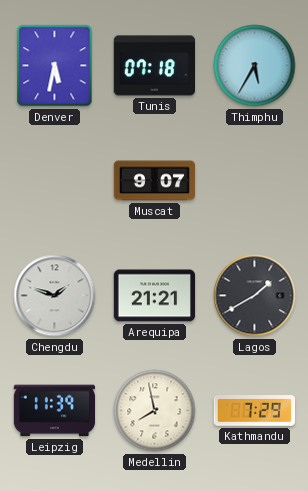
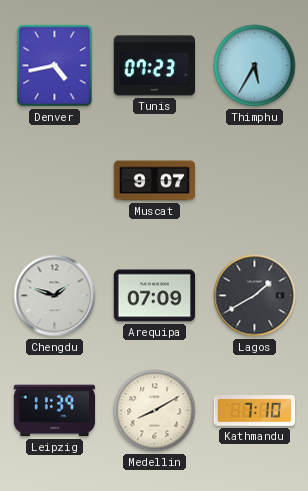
Denver: 5:32 -> 4:43 (55, 66)
Tunis: 07:18 -> 07:23 (154, 66)
Arequipa: 21:21 -> 07:09 (155, 296)
Medellin: 7:58 -> 8:10 (155, 411)
Kathmandu: 7:29 -> 7:10 (255, 411)
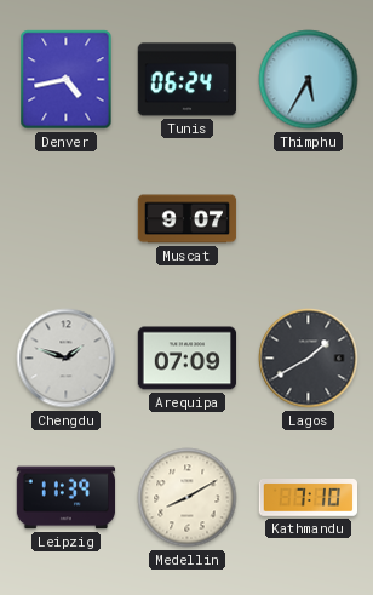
Tunis: 07:23 -> 06:24 (187, 80)
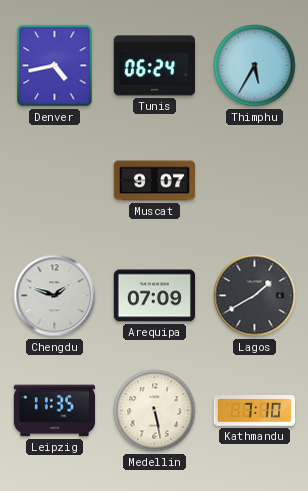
Leipzig: 11:39 -> 11:35 (55, 411)
Medellin: 8:10 -> 5:28 (155, 411)
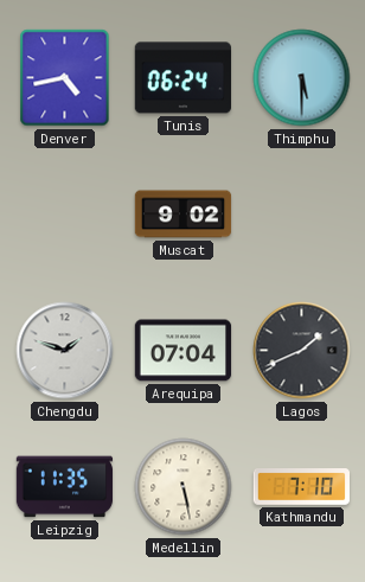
Thimphu: 5:35 -> 5:30 (302, 78)
Muscat: 9:07 -> 9:02 (184, 215)
Arequipa: 07:09 -> 07:04 (184, 351)
Lagos: 1:40 -> 1:41 (302, 351)
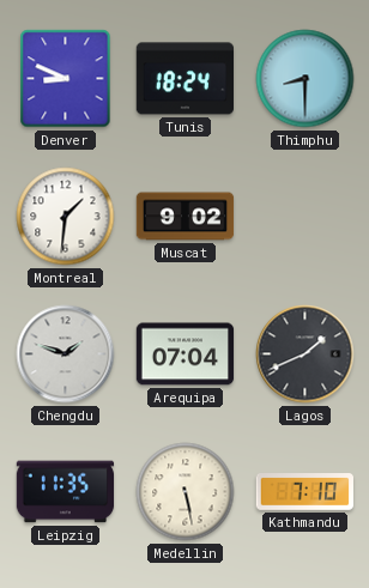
Denver: 4:43 -> 8:49 (66, 79)
Tunis: 06:24 -> 18:24 (184, 79)
Thimphu: 5:30 -> 8:30 (306, 79)
Montreal: none -> 1:31 (66, 217)
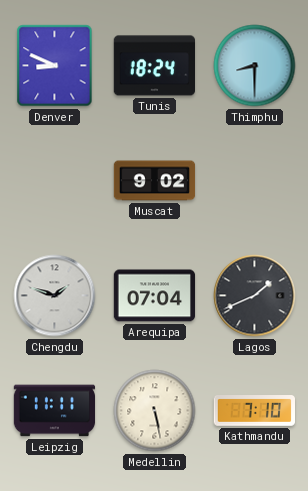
Montreal: 1:31 -> none (66, 217)
Leipzig: 11:35 -> 11:11 (55, 411)
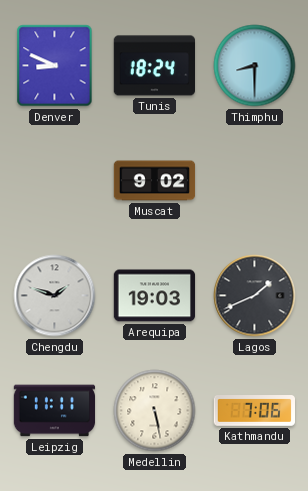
Arequipa: 07:04 -> 19:03 (155, 296)
Kathmandu: 7:10 -> 7:06 (255, 411)
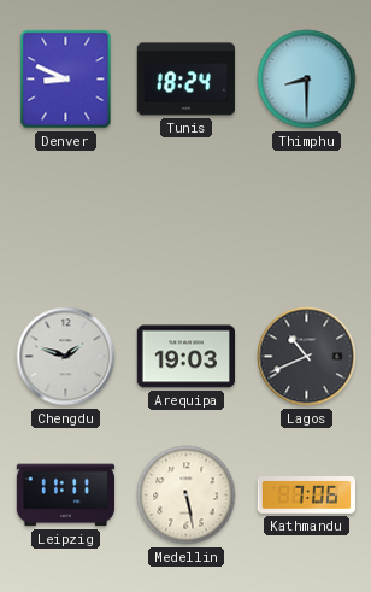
Muscat: 9:02 -> none (155, 181)
Lagos: 1:41 -> 10:41 (307, 357)
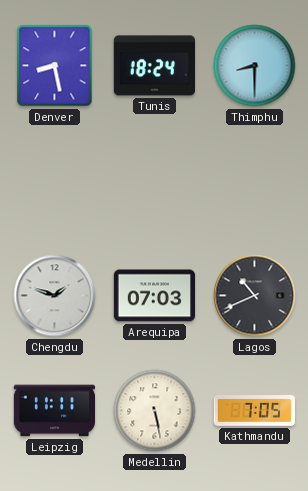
Denver: 8:49 -> 8:28 (55, 66)
Arequipa: 19:03 -> 07:03 (155, 296)
Kathmandu: 7:06 -> 7:05 (255, 411)
